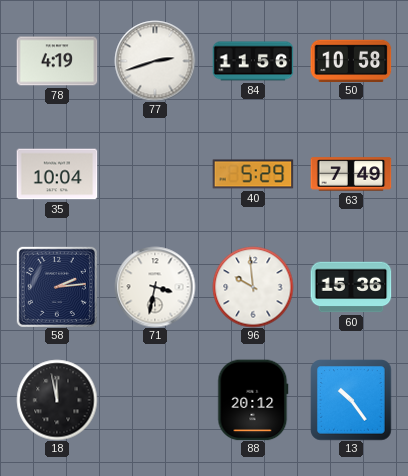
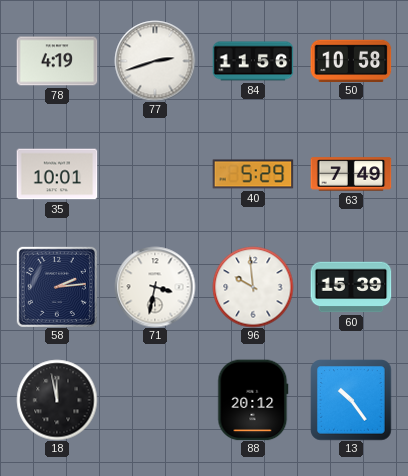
35: 10:04 -> 10:01 (57, 174)
60: 15:36 -> 15:39 (351, 287)
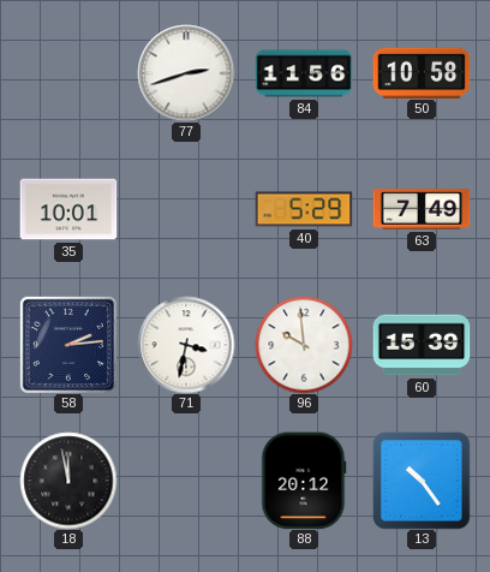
78: 4:19 -> none (57, 61)
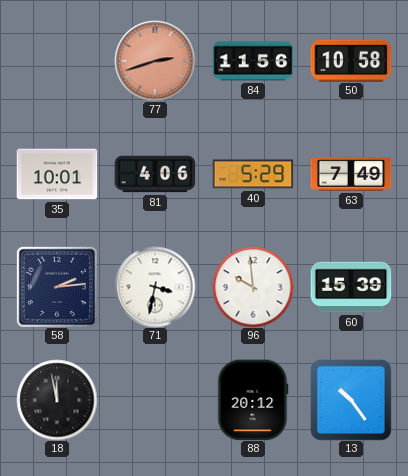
77 dial: white -> salmon (155, 61)
81: none -> 4:06 (155, 174)
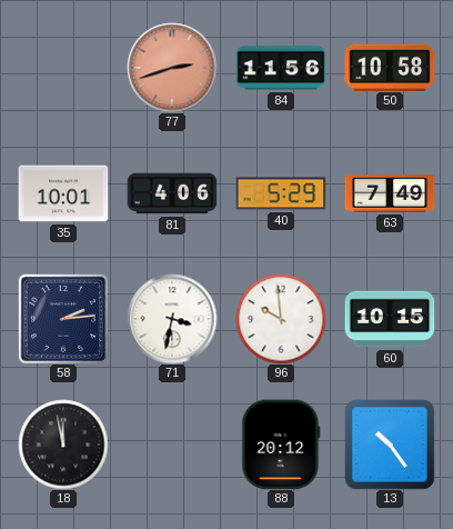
60: 15:39 -> 10:15 (390, 319)
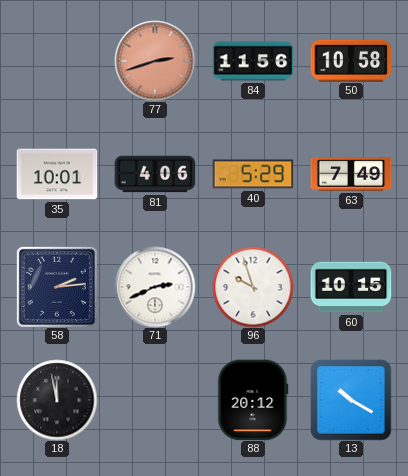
71: 3:32 -> 2:41 (155, 287)
96: 9:59 -> 9:57 (253, 287)
13: 10:24 -> 10:20 (351, 400)
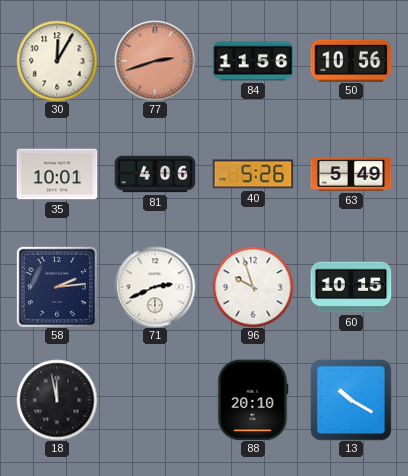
30: none -> 12:05 (57, 61)
50: 10:58 -> 10:56 (351, 60)
40: 5:29 -> 5:26 (253, 174)
63: 7:49 -> 5:49 (351, 174)
88: 20:12 -> 20:10 (253, 400)
